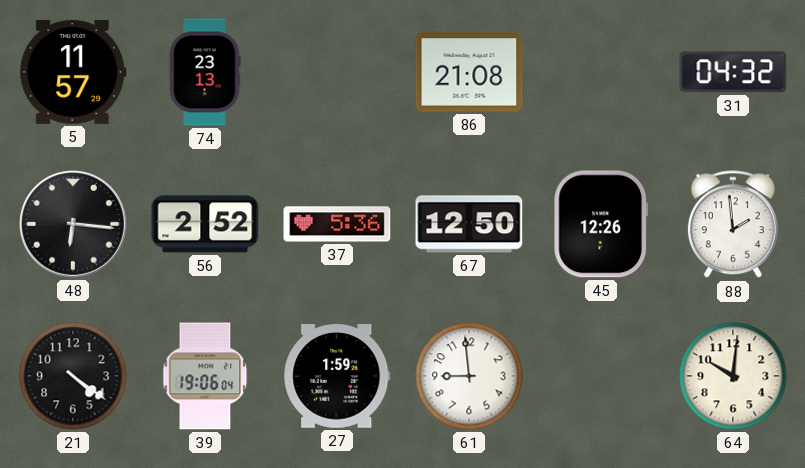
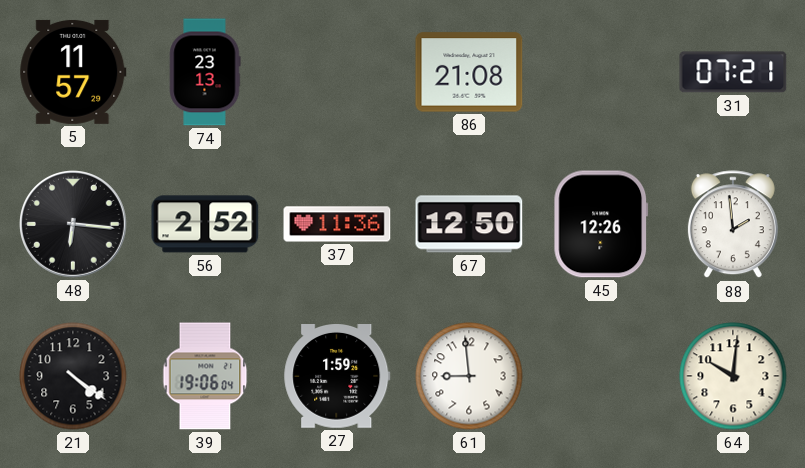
31: 04:32 -> 07:21 (733, 72)
37: 5:36 -> 11:36 (337, 224)
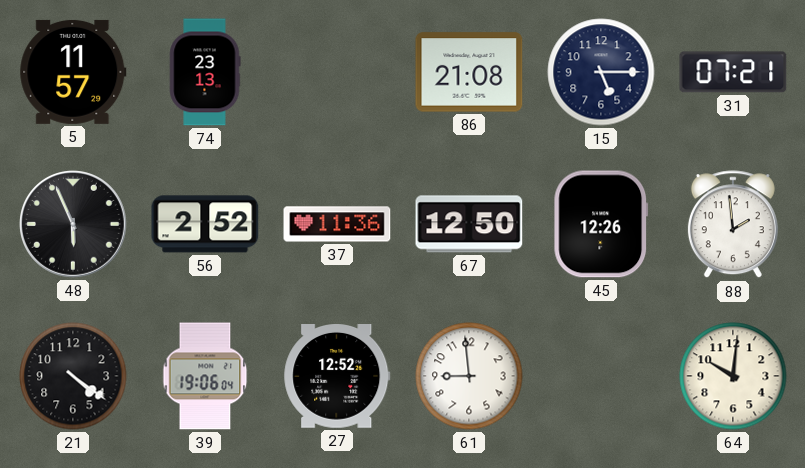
15: none -> 5:15 (601, 72)
48: 6:16 -> 5:56 (74, 225)
27: 1:59 -> 12:52 (337, 377)
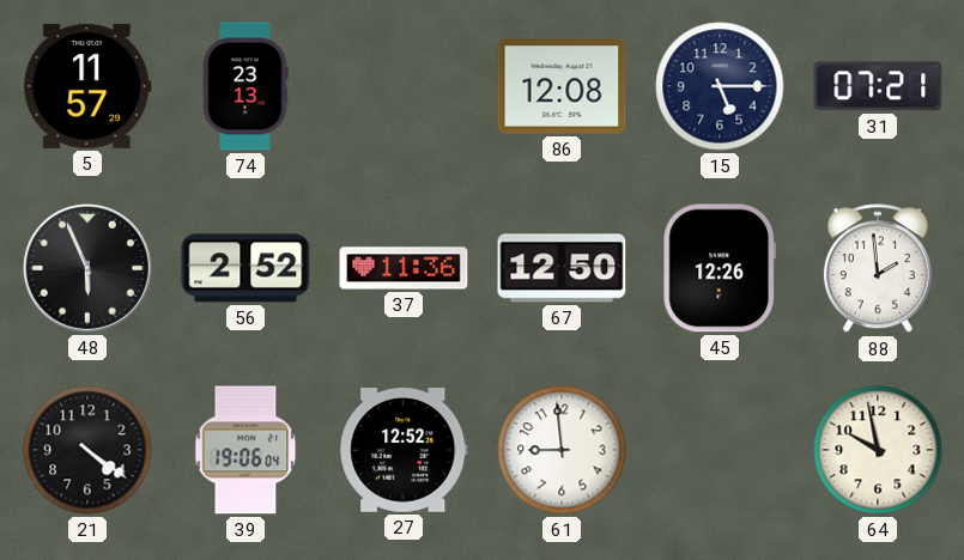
86: 21:08 -> 12:08 (562, 86)
64: 10:01 -> 9:58 (878, 450)
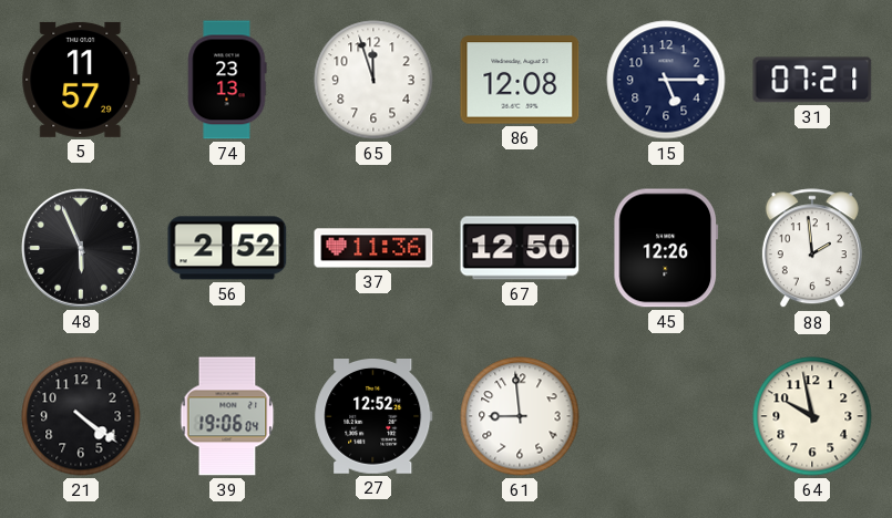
65: none -> 11:57 (373, 80)
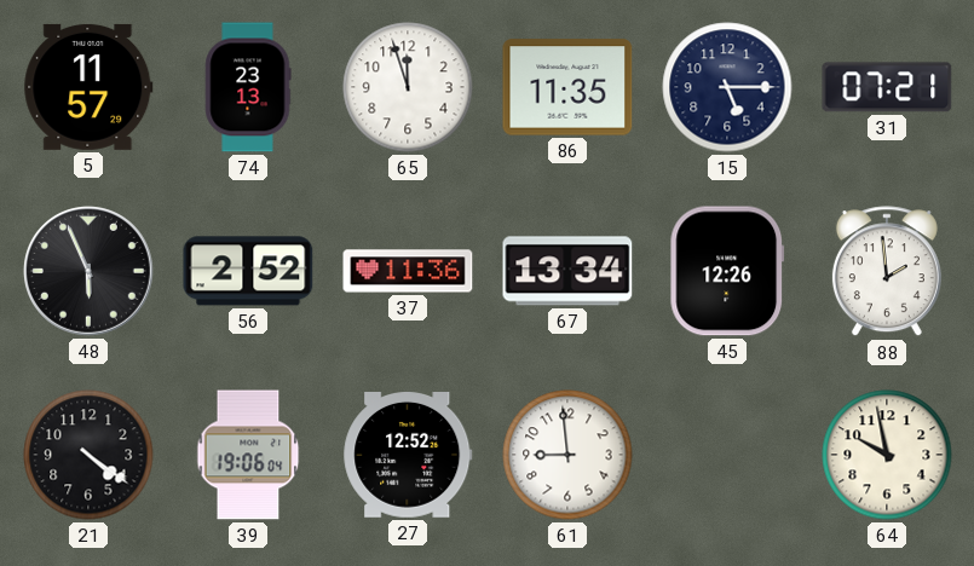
86: 12:08 -> 11:35 (567, 87)
67: 12:50 -> 13:34 (567, 271)
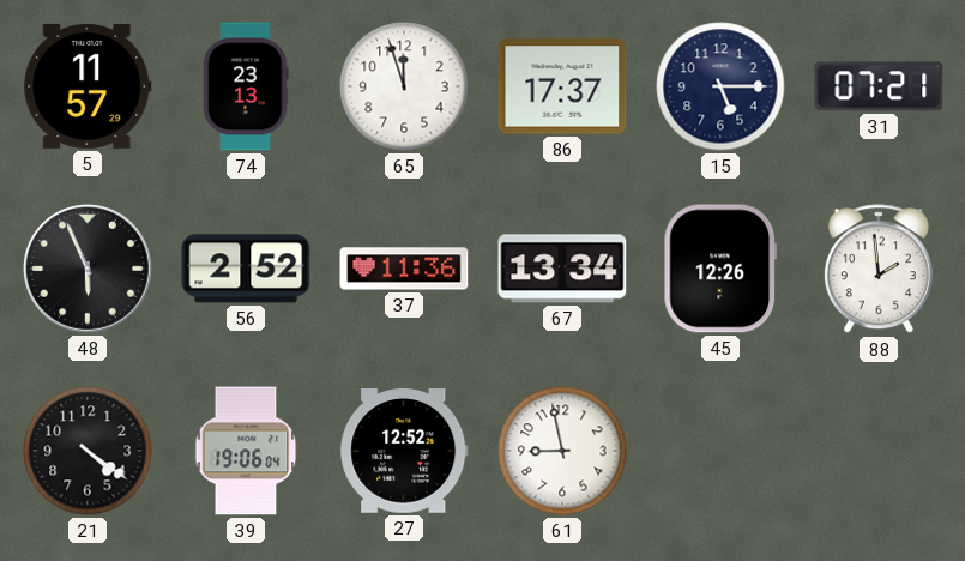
86: 11:35 -> 17:37 (562, 86)
61: 8:59 -> 8:58 (562, 451)
64: 9:58 -> none (887, 455)
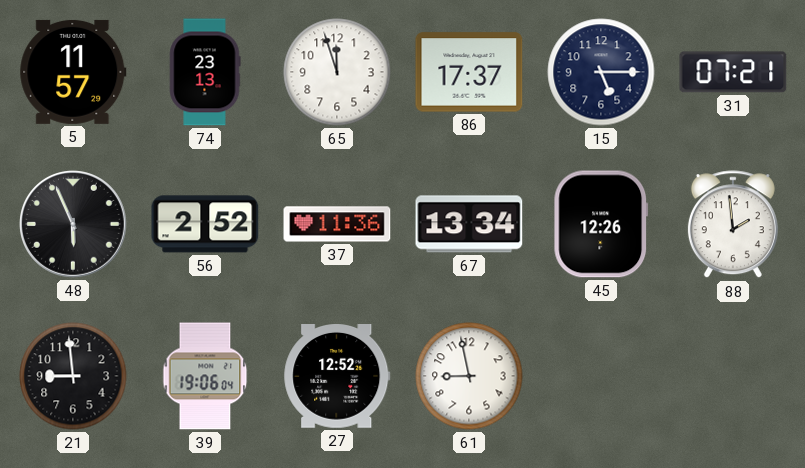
21: 4:21 -> 8:59 (73, 376)
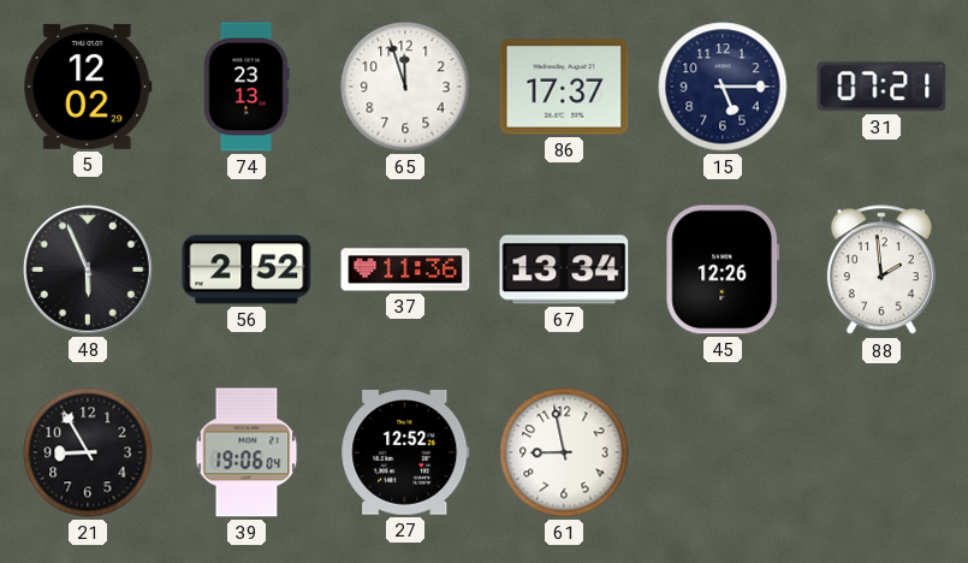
5: 11:57 -> 12:02 (88, 87)
21: 8:59 -> 8:55 (88, 452)
